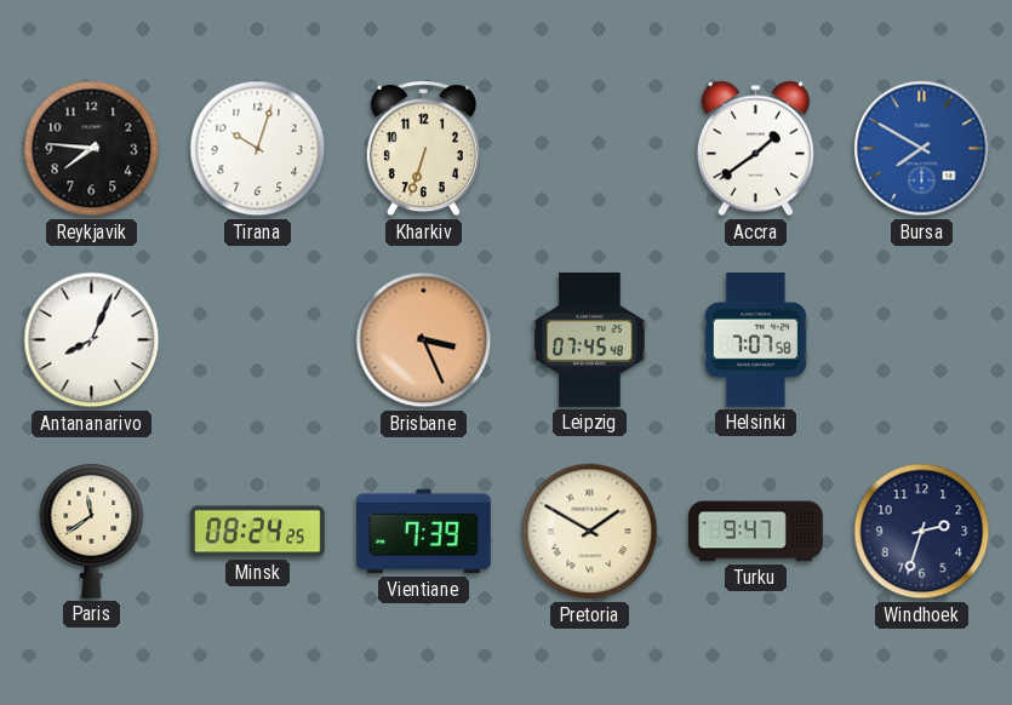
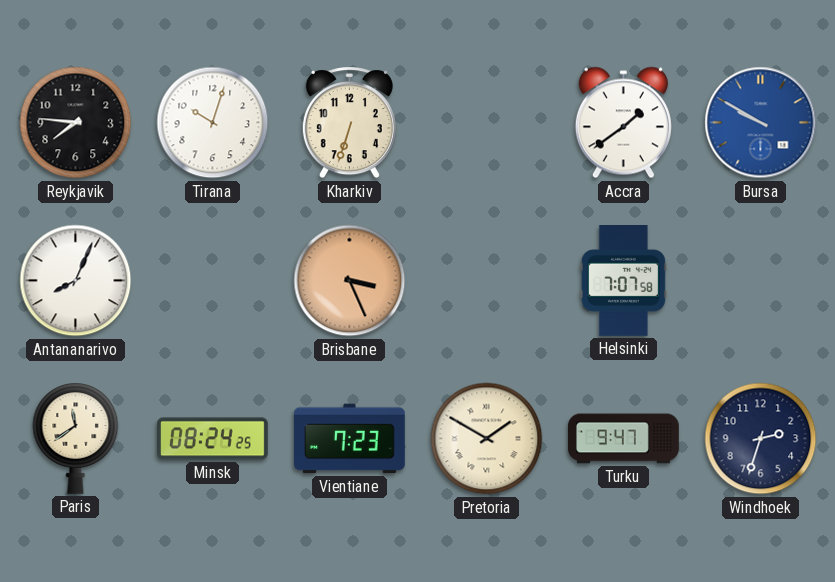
Bursa: 7:50 -> 9:50 (761, 123)
Leipzig: 07:45 -> none (590, 339)
Vientiane: 7:39 -> 7:23 (349, 439)
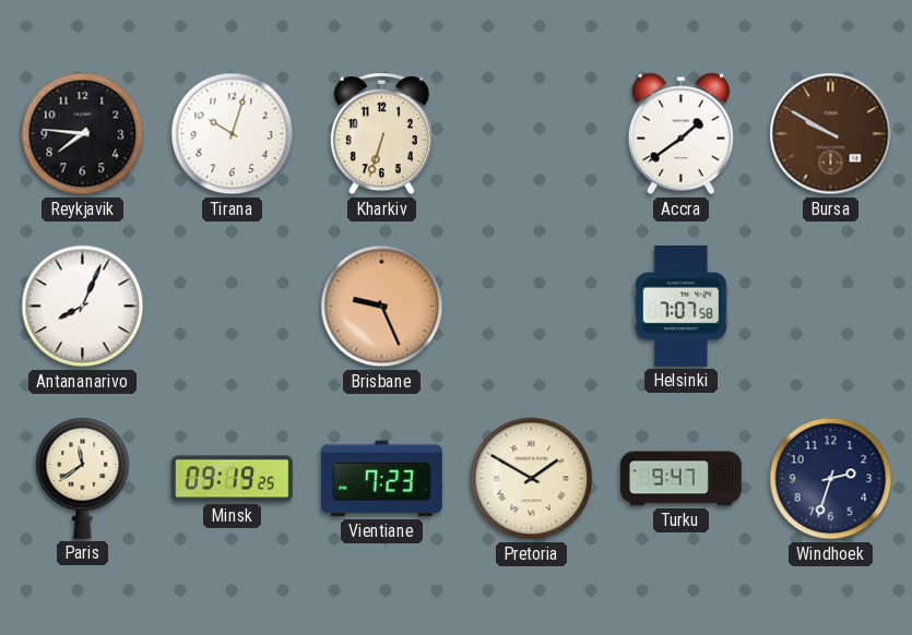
Bursa dial: blue -> brown (831, 134)
Brisbane: 3:26 -> 9:26 (382, 307)
Minsk: 08:24 -> 09:19 (233, 479)
